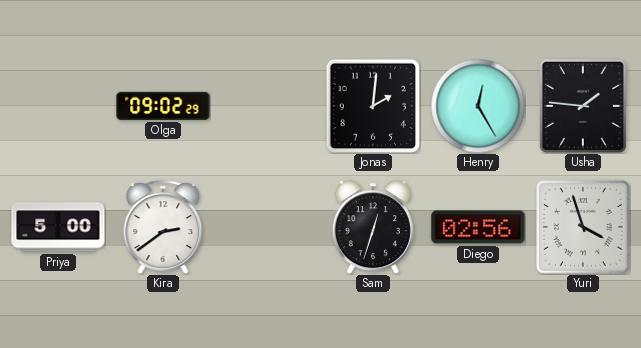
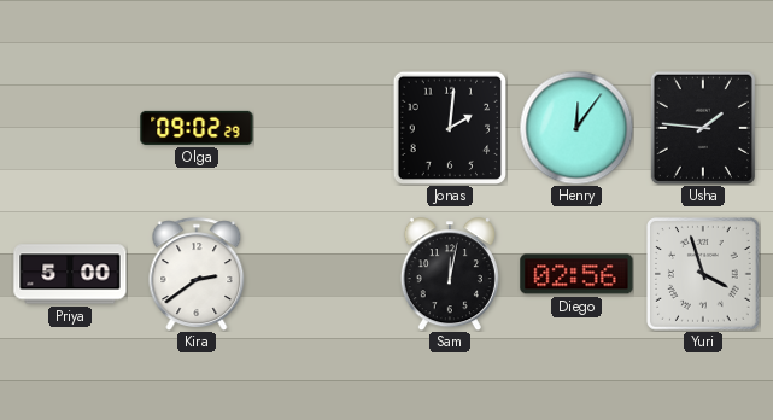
Henry: 12:25 -> 12:06 (576, 128)
Sam: 12:33 -> 12:02 (450, 274)
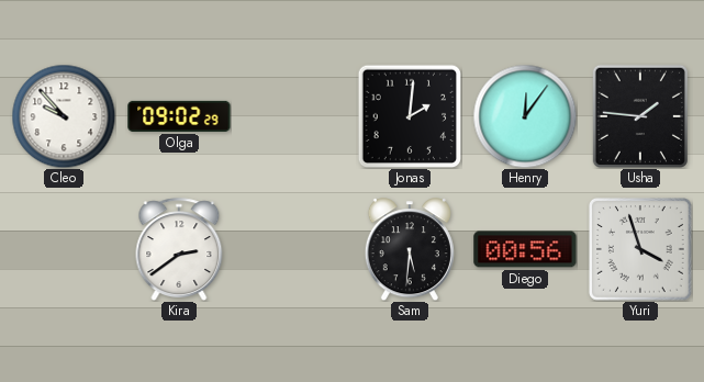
Cleo: none -> 9:53 (64, 116)
Priya: 5:00 -> none (70, 274)
Sam: 12:02 -> 5:31 (410, 249)
Diego: 02:56 -> 00:56 (525, 249)
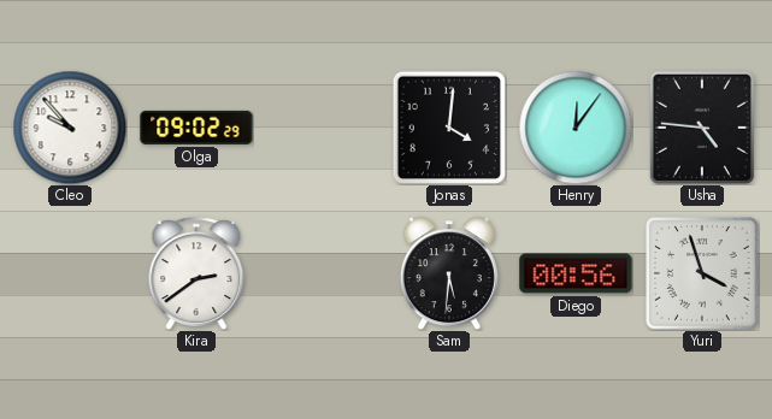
Jonas: 2:01 -> 4:01 (448, 128)
Usha: 1:46 -> 4:46 (702, 128)
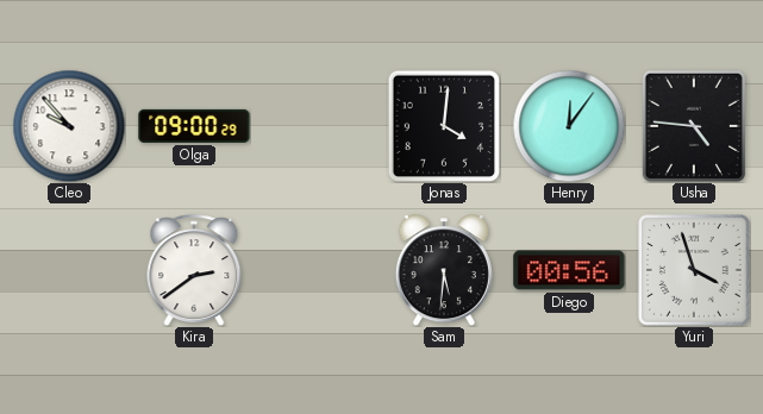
Olga: 09:02 -> 09:00 (194, 126)
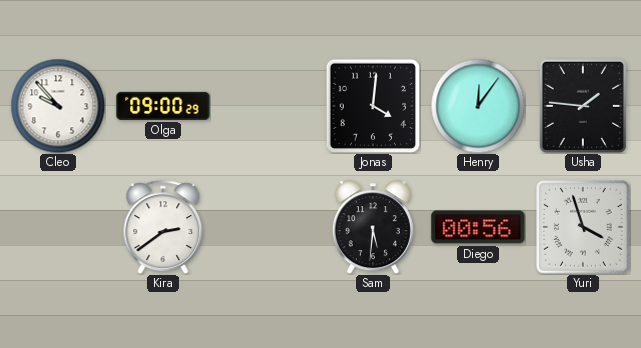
Usha: 4:46 -> 1:46 (583, 106)
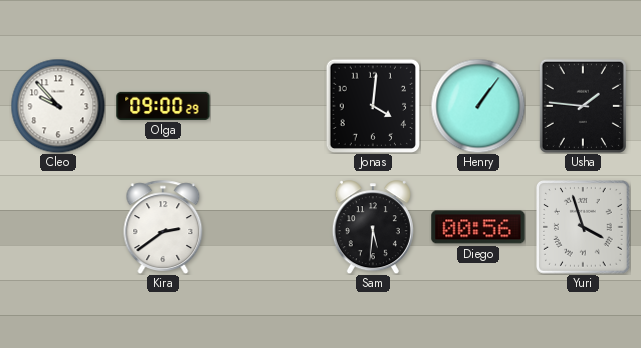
Henry: 12:06 -> 1:06 (478, 106)
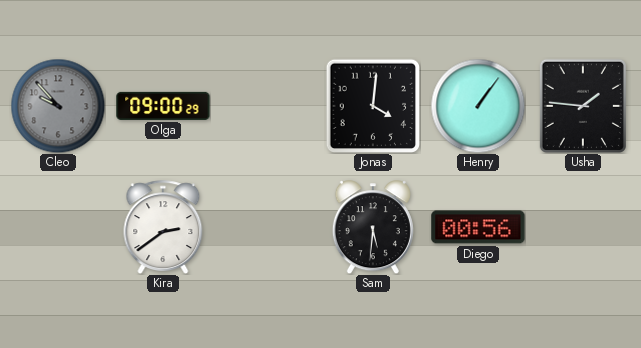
Cleo dial: white -> grey (58, 106)
Yuri: 3:57 -> none (584, 228)
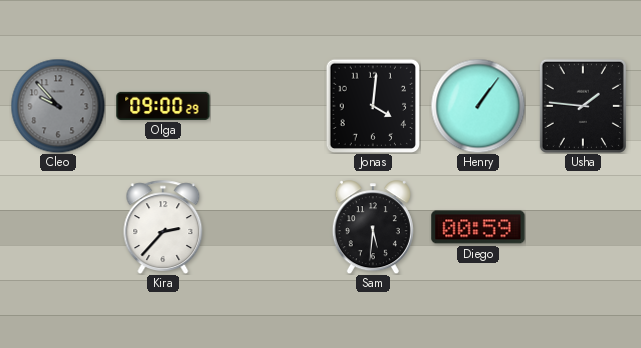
Kira: 2:39 -> 2:37 (163, 227)
Diego: 00:56 -> 00:59 (478, 227)
